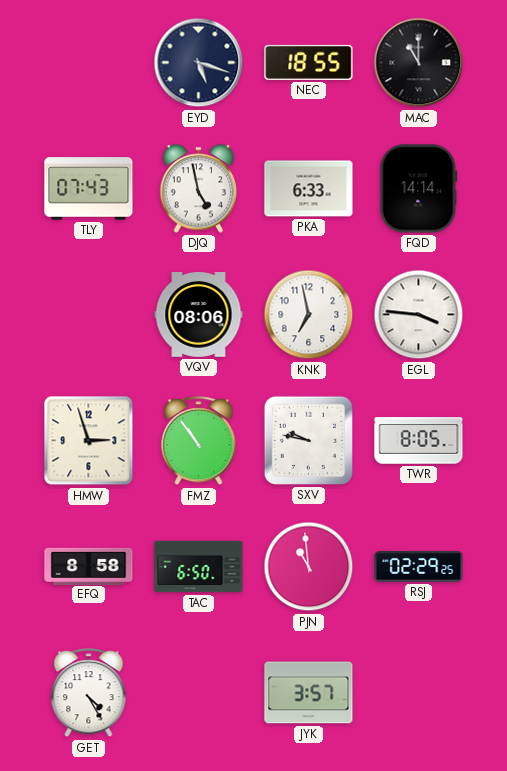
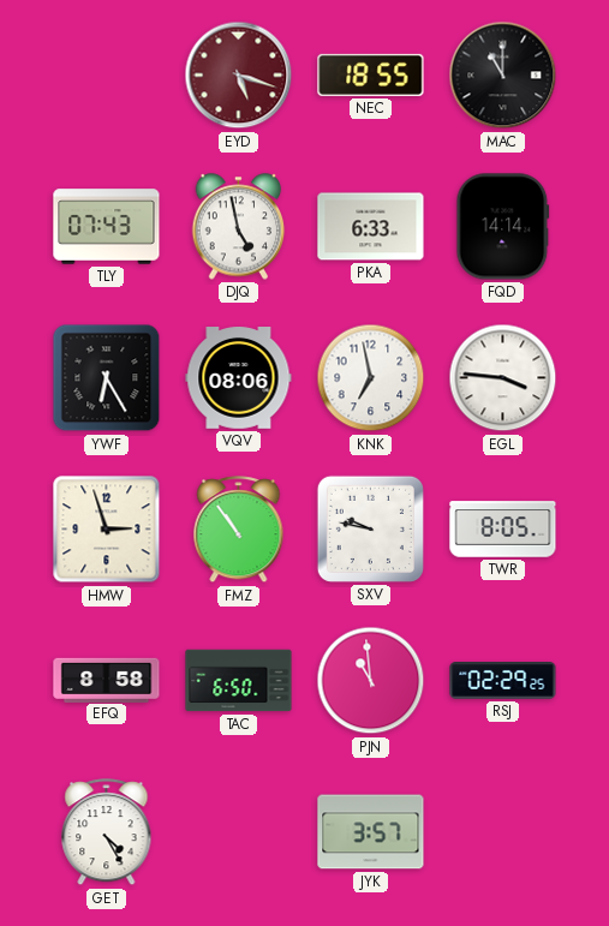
EYD dial: navy -> burgundy (239, 76)
YWF: none -> 6:25 (107, 378)
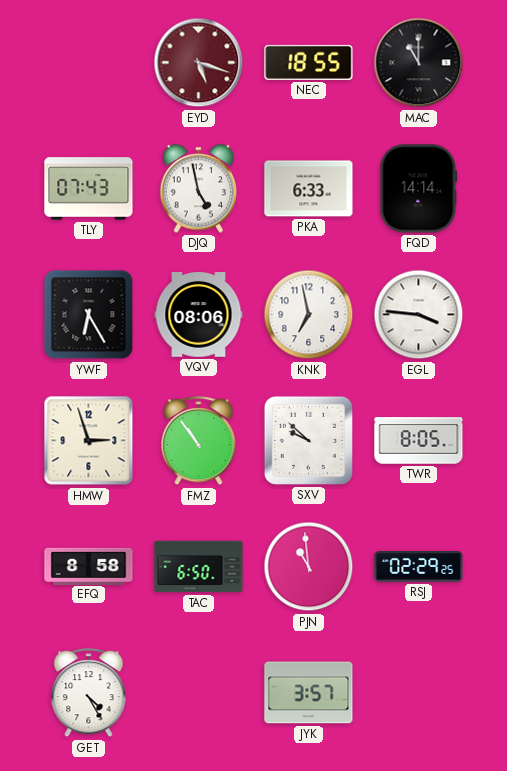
SXV: 9:47 -> 9:52 (308, 440)
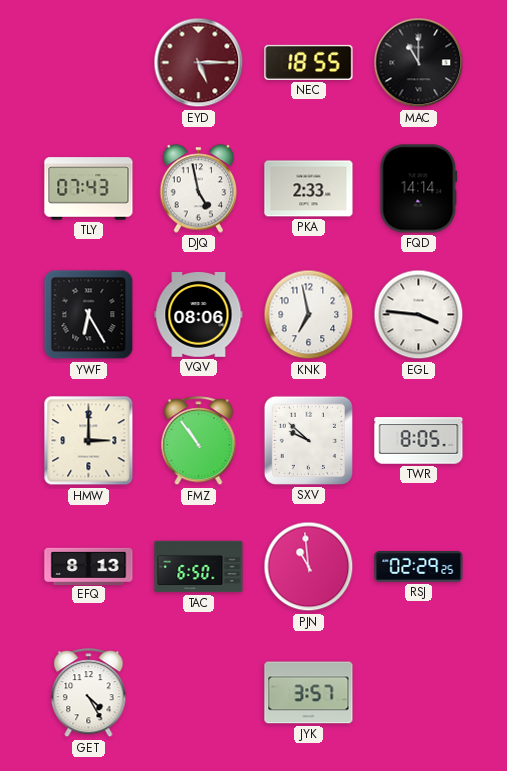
EYD: 5:18 -> 5:15 (199, 63)
PKA: 6:33 -> 2:33 (309, 189)
HMW: 2:57 -> 3:00 (89, 441)
EFQ: 8:58 -> 8:13 (89, 566)
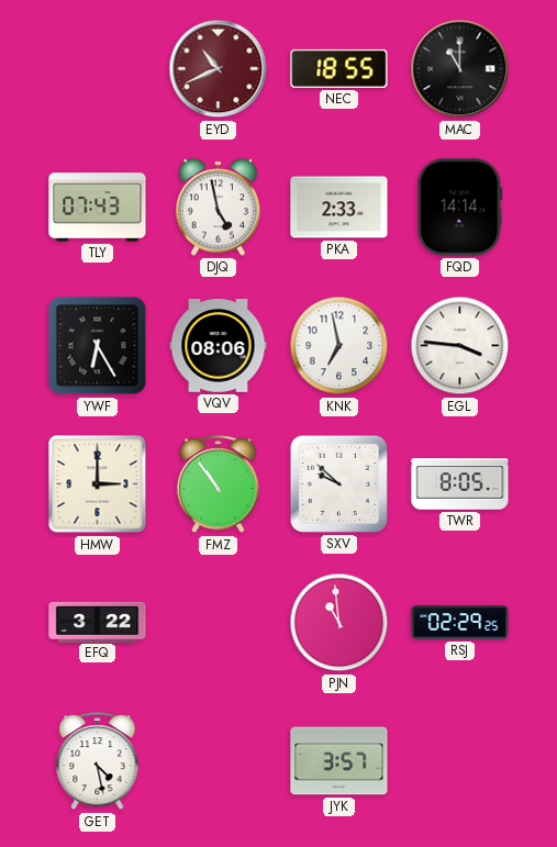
EYD: 5:15 -> 10:41 (219, 69)
EFQ: 8:13 -> 3:22 (98, 622)
TAC: 6:50 -> none (199, 567)
GET: 4:25 -> 4:28 (98, 761)
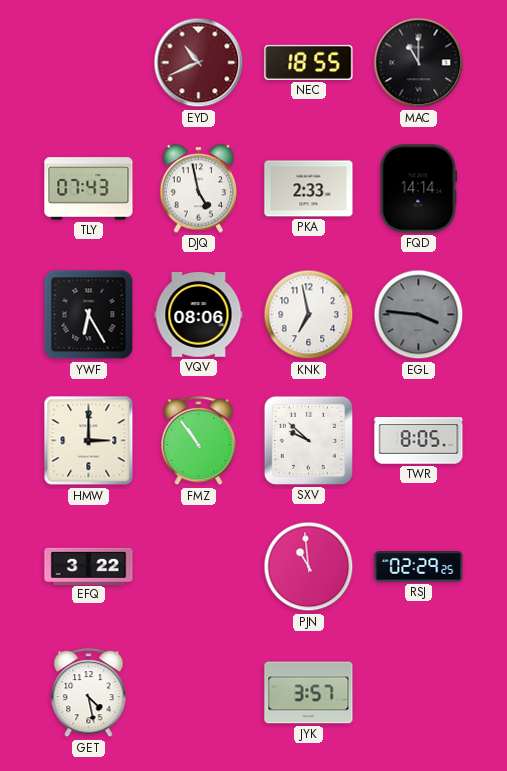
EGL dial: white -> grey (419, 315)
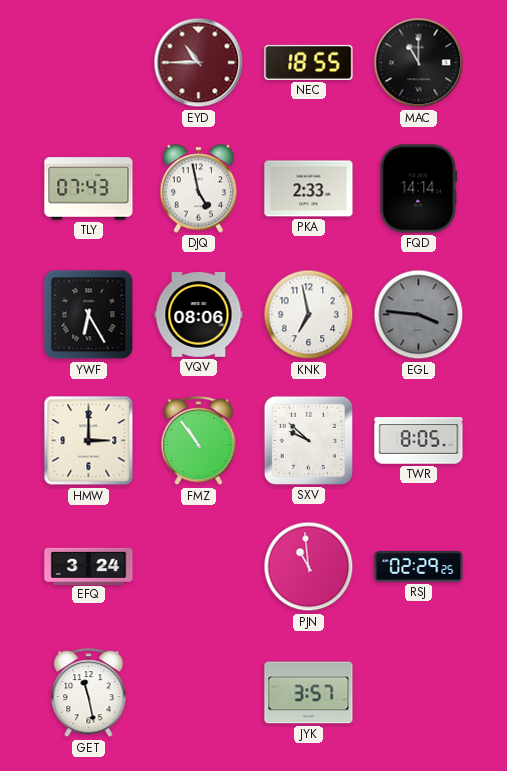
EYD: 10:41 -> 10:45 (199, 63)
EFQ: 3:22 -> 3:24 (89, 566)
GET: 4:28 -> 11:28 (89, 693)
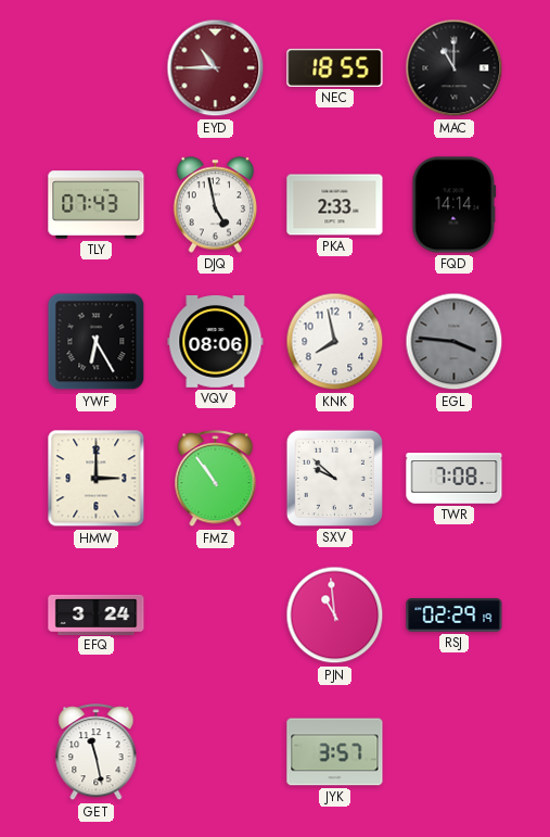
KNK: 6:58 -> 7:58 (335, 342)
TWR: 8:05 -> 7:08 (455, 479)
RSJ: 02:29:25 -> 02:29:19 (455, 616)
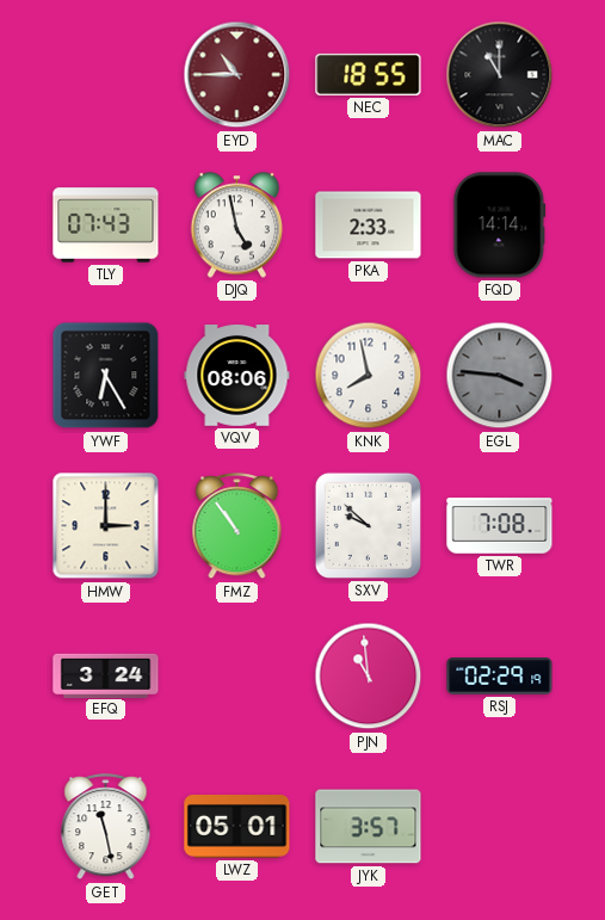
LWZ: none -> 05:01 (237, 827)
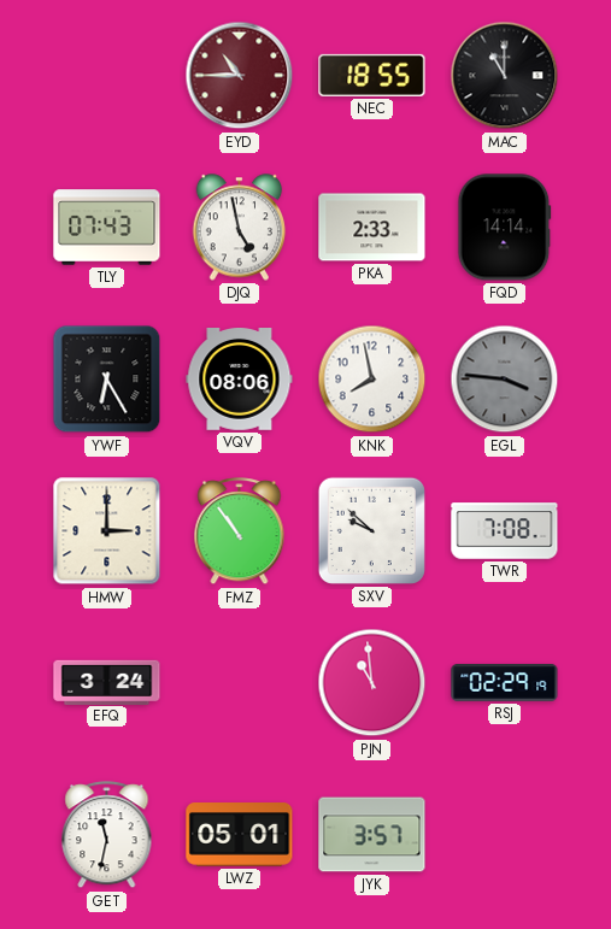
GET: 11:28 -> 11:32 (107, 835)
